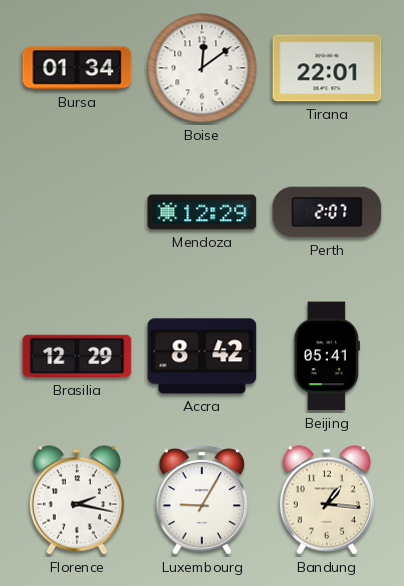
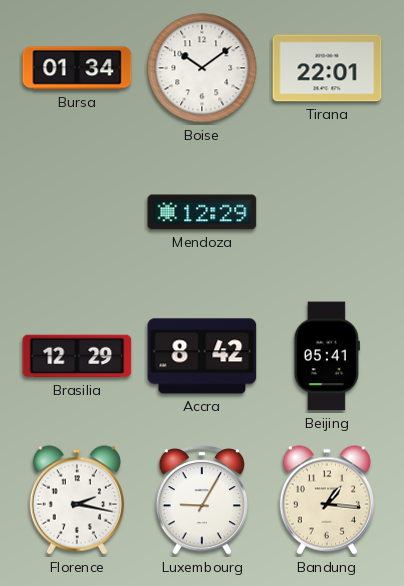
Boise: 12:09 -> 10:09 (202, 68)
Perth: 2:07 -> none (327, 212)
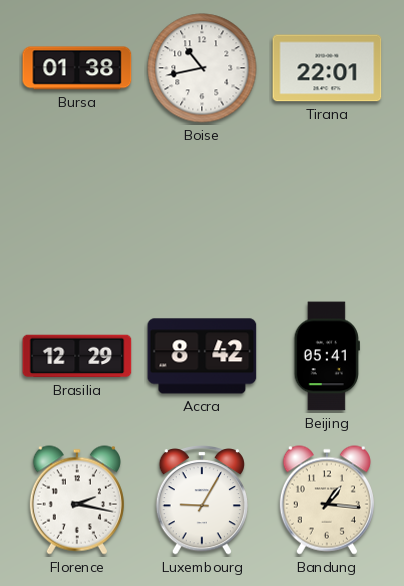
Bursa: 01:34 -> 01:38 (77, 68)
Boise: 10:09 -> 10:43 (202, 68)
Mendoza: 12:29 -> none (202, 212)
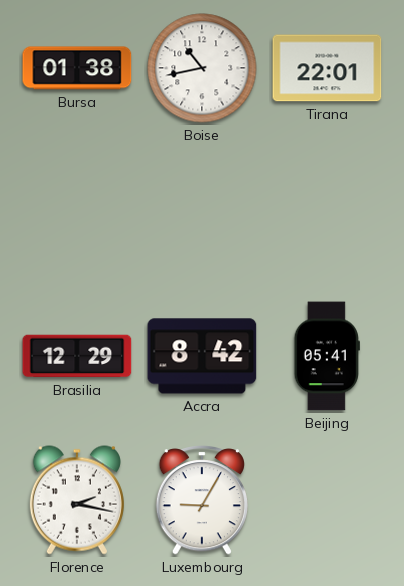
Bandung: 1:16 -> none (327, 500)
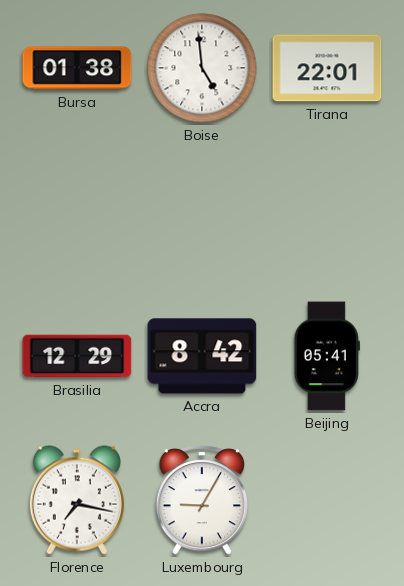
Boise: 10:43 -> 4:59 (202, 68)
Florence: 2:17 -> 7:17 (77, 500)
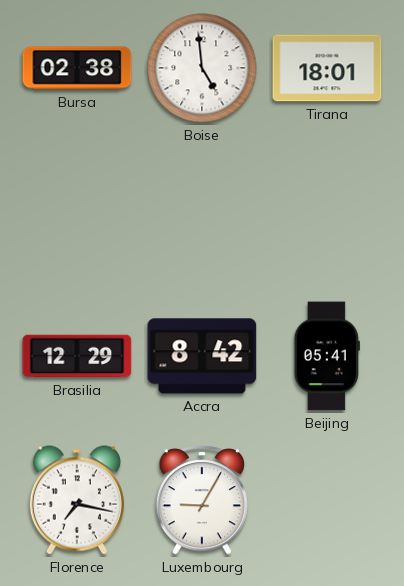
Bursa: 01:38 -> 02:38 (77, 68)
Tirana: 22:01 -> 18:01 (327, 68)
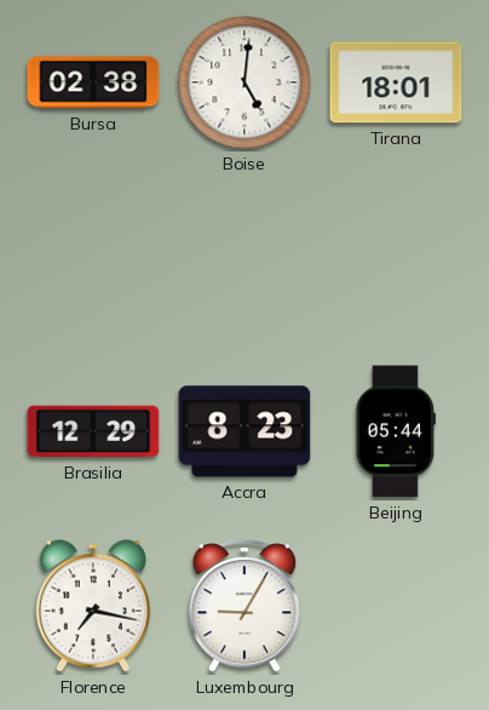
Boise: 4:59 -> 5:01 (244, 82)
Accra: 8:42 -> 8:23 (244, 431)
Beijing: 05:41 -> 05:44 (396, 431)
